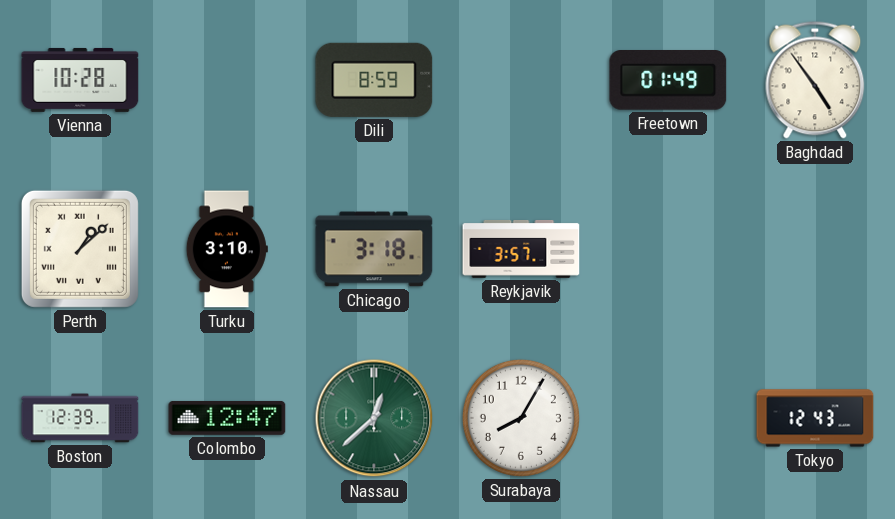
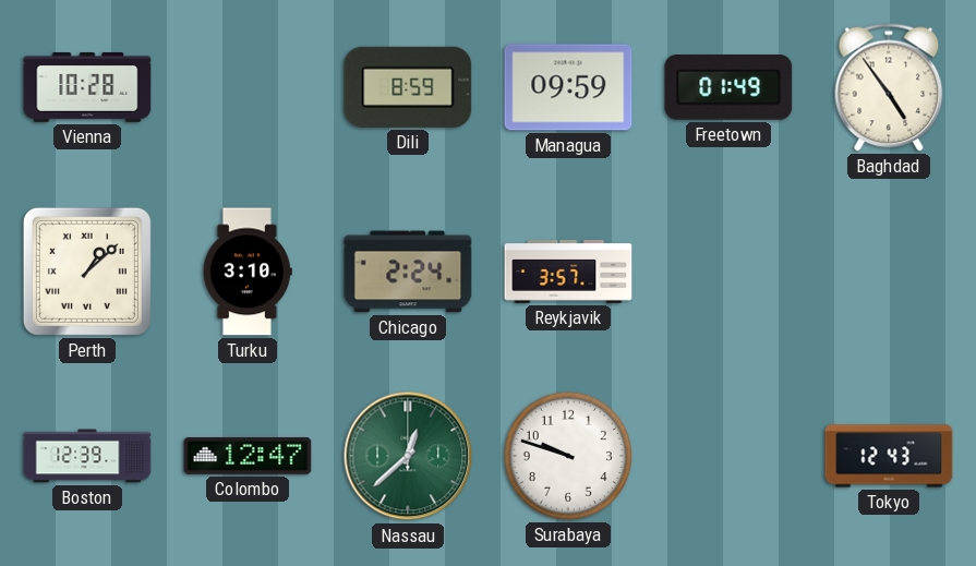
Managua: none -> 09:59 (568, 87)
Chicago: 3:18 -> 2:24 (408, 272)
Surabaya: 8:05 -> 9:48 (568, 456)
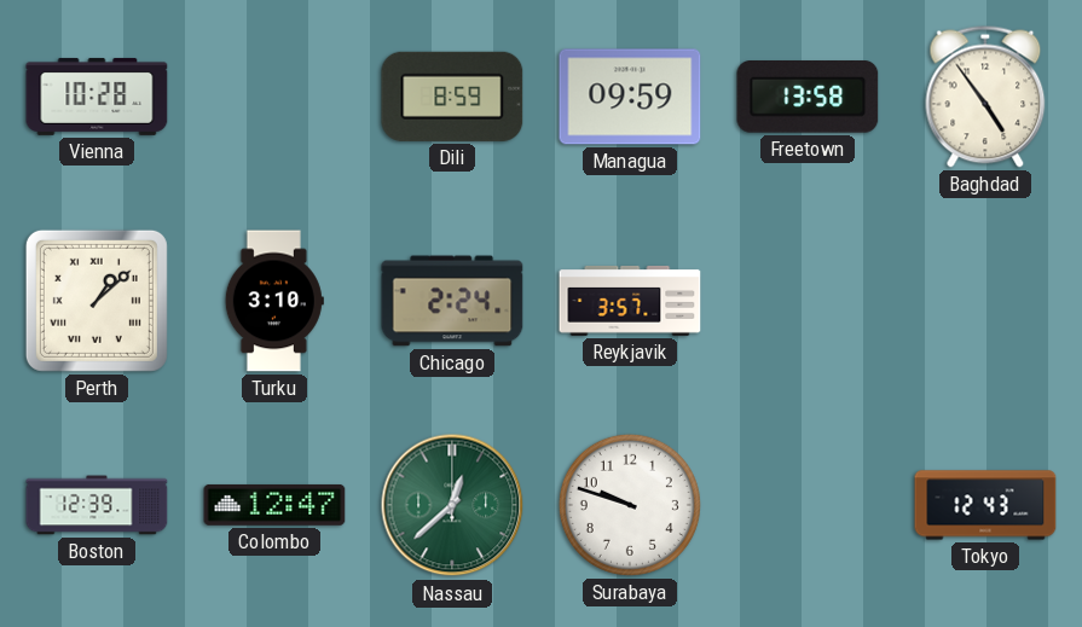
Freetown: 01:49 -> 13:58 (808, 97)
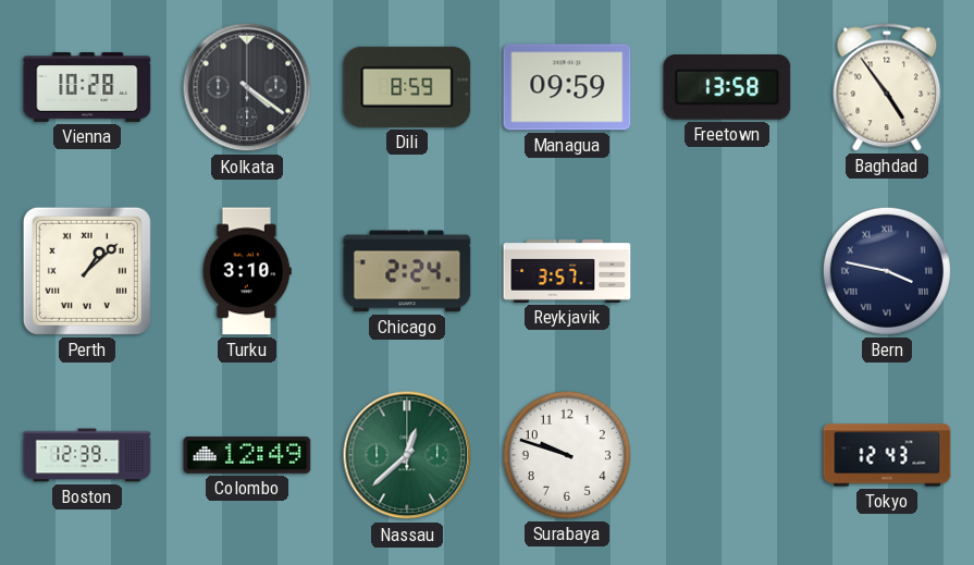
Kolkata: none -> 4:21 (247, 87)
Bern: none -> 3:47 (887, 271)
Colombo: 12:47 -> 12:49 (247, 455)
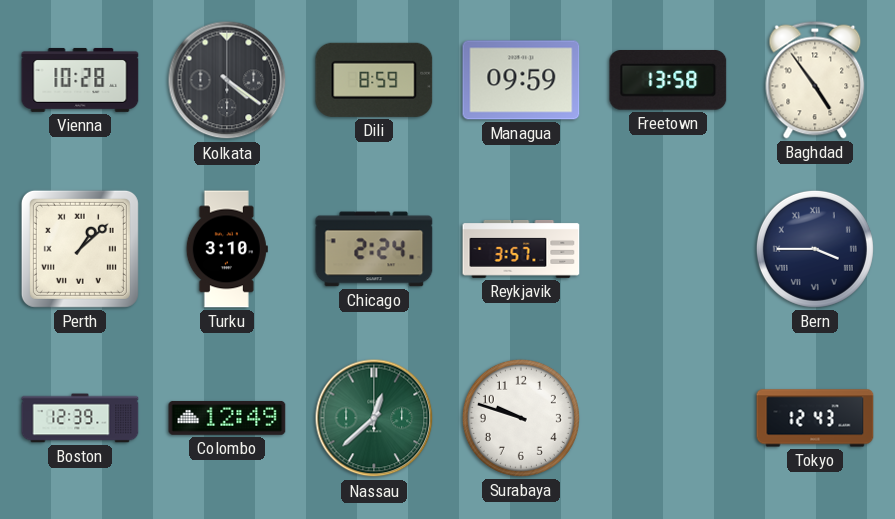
Bern: 3:47 -> 3:45 (815, 249)
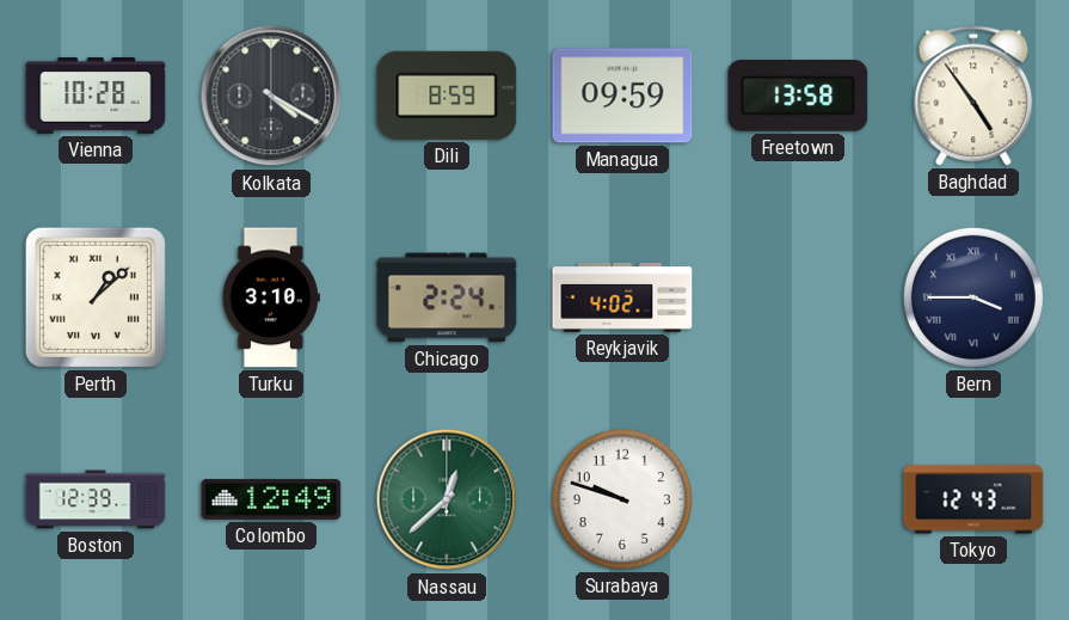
Kolkata: 4:21 -> 4:20 (271, 96)
Reykjavik: 3:57 -> 4:02 (622, 297)
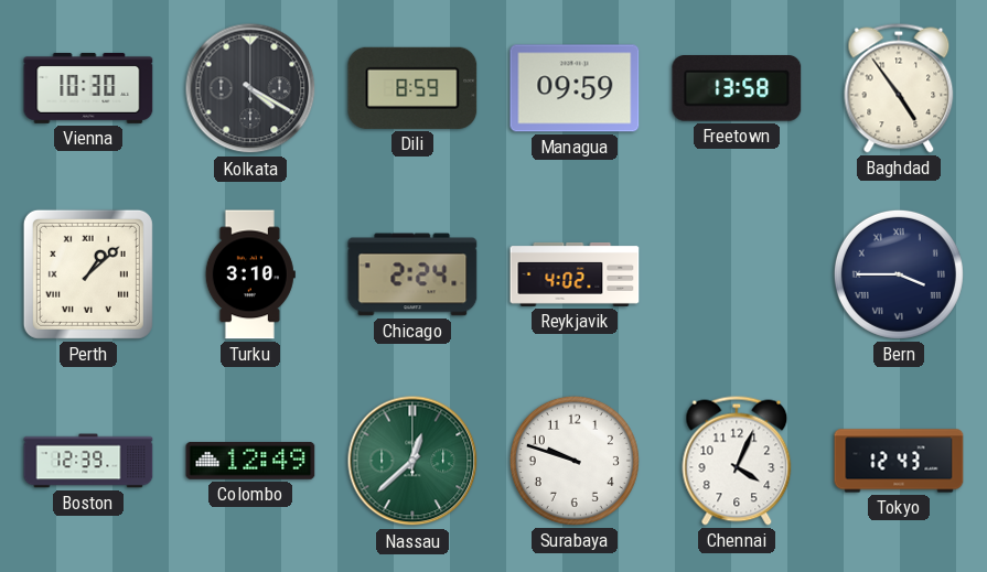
Vienna: 10:28 -> 10:30 (88, 88)
Chennai: none -> 4:04 (737, 461)
